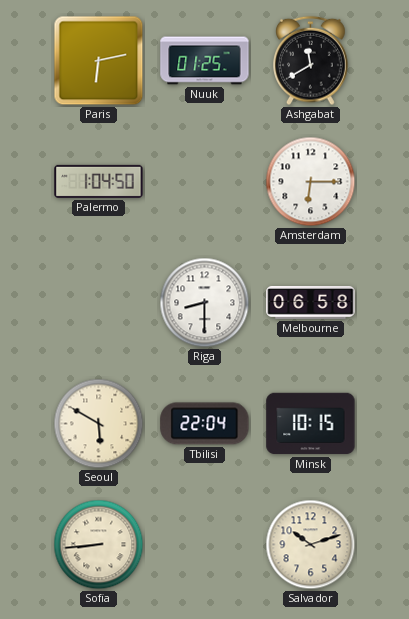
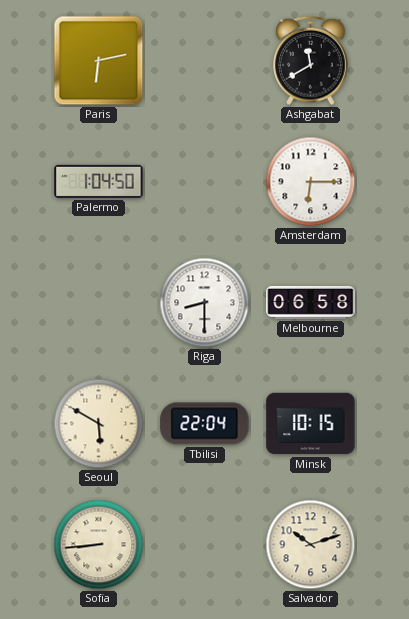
Nuuk: 01:25 -> none (205, 61)
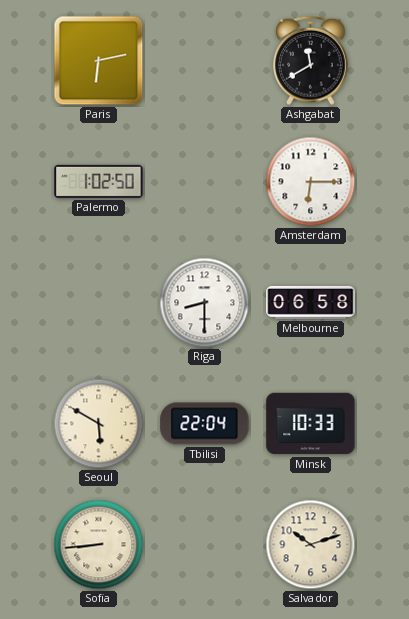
Palermo: 1:04 -> 1:02 (99, 181)
Minsk: 10:15 -> 10:33 (311, 424)
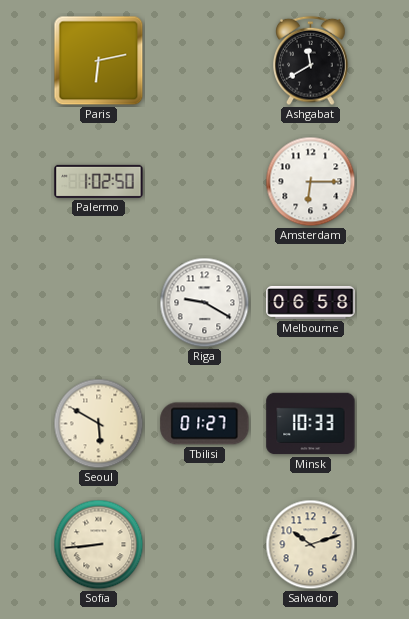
Riga: 8:30 -> 9:20 (205, 303)
Tbilisi: 22:04 -> 01:27 (205, 424)
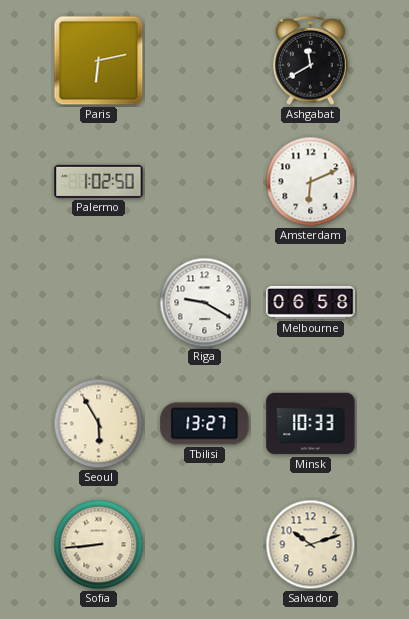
Amsterdam: 6:15 -> 6:11 (311, 182)
Seoul: 5:50 -> 5:55 (99, 424)
Tbilisi: 01:27 -> 13:27 (205, 424)
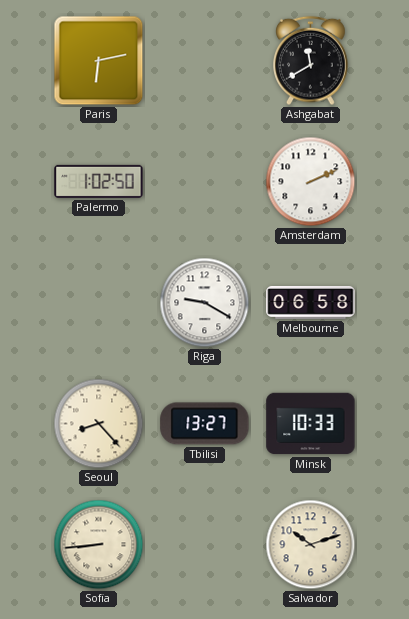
Amsterdam: 6:11 -> 2:11 (311, 182)
Seoul: 5:55 -> 8:23 (99, 424)
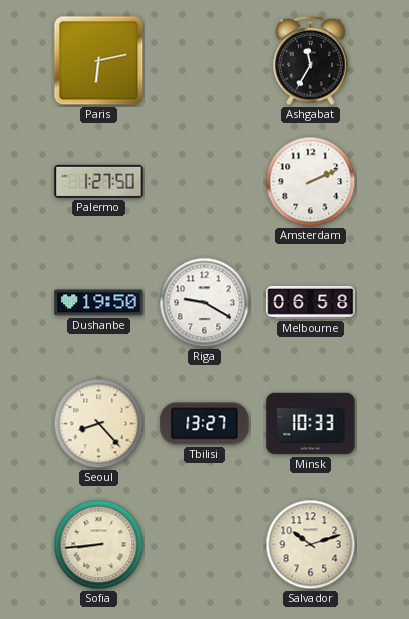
Ashgabat: 11:40 -> 11:35 (311, 61)
Palermo: 1:02 -> 1:27 (99, 181)
Dushanbe: none -> 19:50 (99, 303)
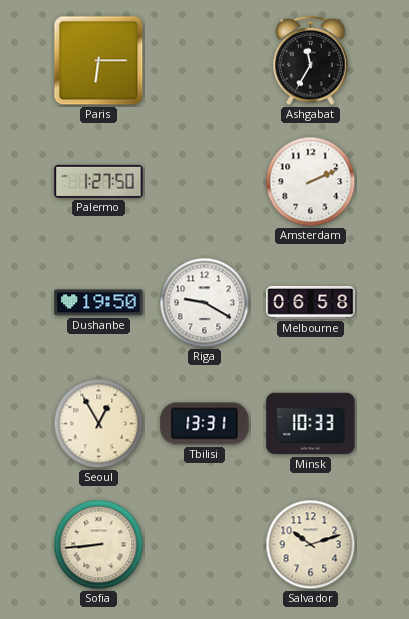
Paris: 6:13 -> 6:15 (99, 61)
Seoul: 8:23 -> 12:55 (99, 424)
Tbilisi: 13:27 -> 13:31 (205, 424)
